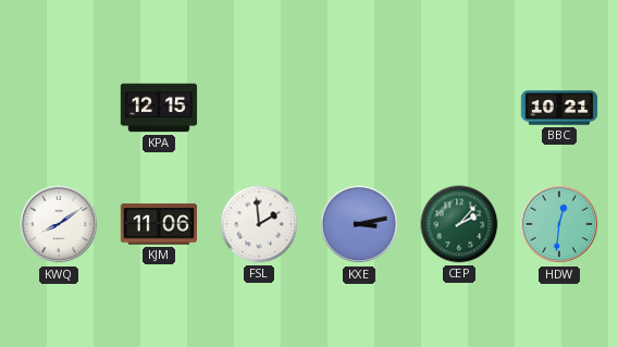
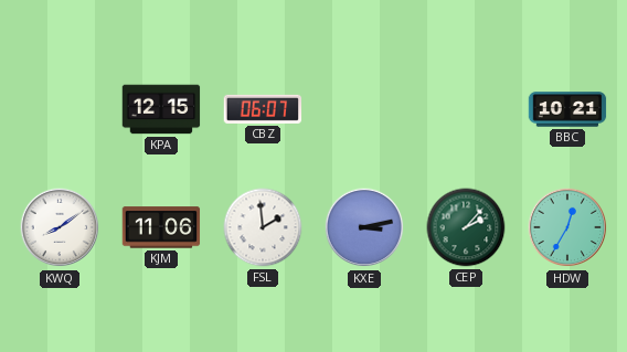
CBZ: none -> 06:07 (263, 109)
HDW: 12:31 -> 12:35 (567, 227)
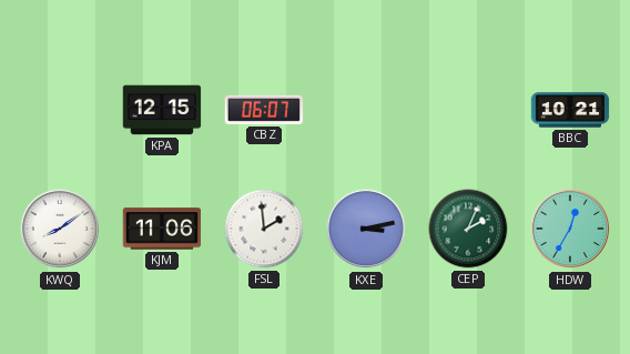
CEP: 2:07 -> 2:04 (468, 229)
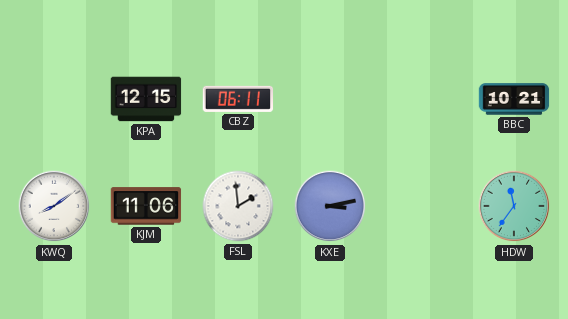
CBZ: 06:07 -> 06:11 (238, 99)
CEP: 2:04 -> none (468, 229)
HDW: 12:35 -> 11:36 (514, 206)
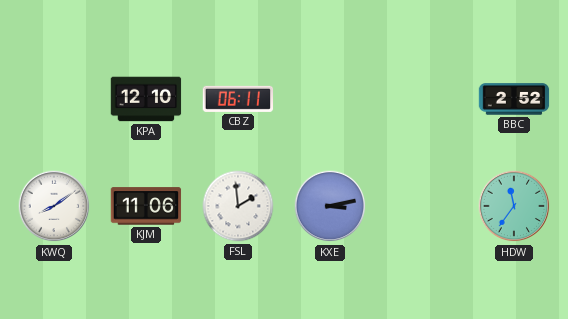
KPA: 12:15 -> 12:10 (146, 99)
BBC: 10:21 -> 2:52 (514, 99)
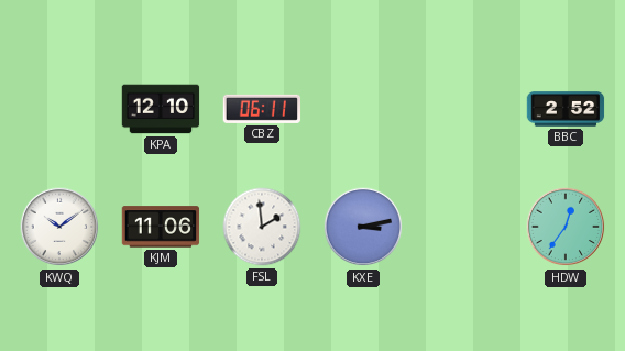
KWQ: 8:09 -> 10:09 (59, 227)
HDW: 11:36 -> 12:36 (566, 227)
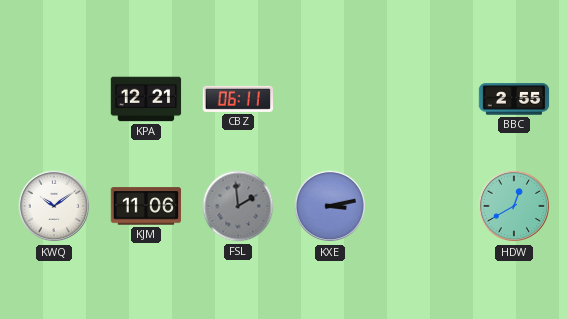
KPA: 12:10 -> 12:21 (146, 99)
BBC: 2:52 -> 2:55 (514, 99)
FSL dial: white -> grey (238, 206)
HDW: 12:36 -> 12:40 (514, 206)
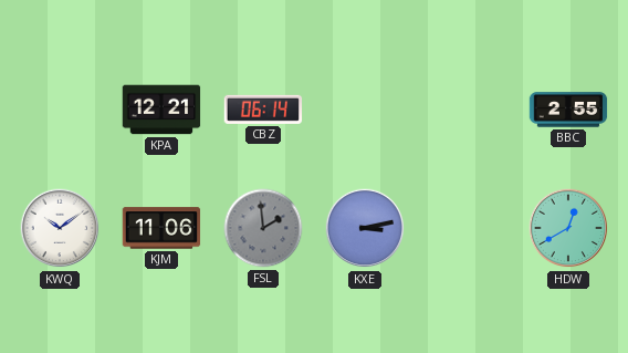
CBZ: 06:11 -> 06:14 (263, 110)
